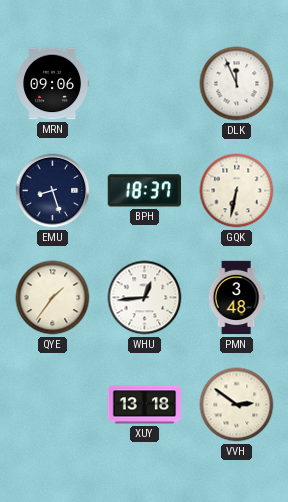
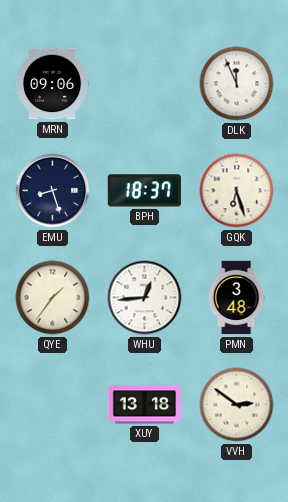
GQK: 6:32 -> 6:27 (237, 191)
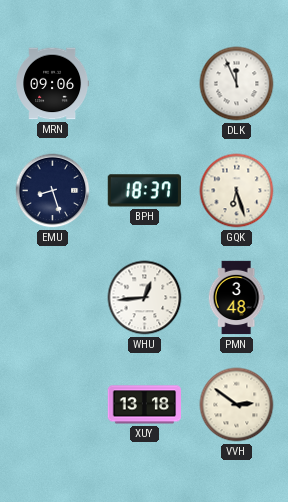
QYE: 1:36 -> none (53, 298)
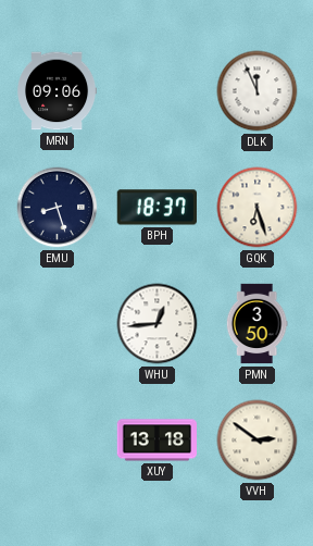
PMN: 3:48 -> 3:50 (256, 324)
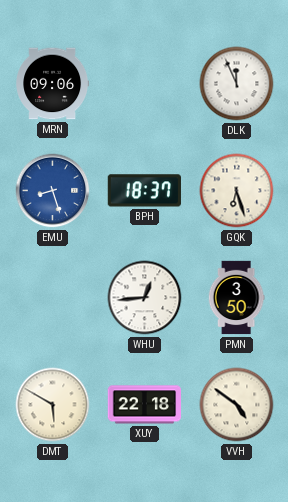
EMU dial: navy -> blue (53, 191)
DMT: none -> 5:50 (53, 405)
XUY: 13:18 -> 22:18 (144, 405)
VVH: 2:51 -> 4:51 (237, 405)
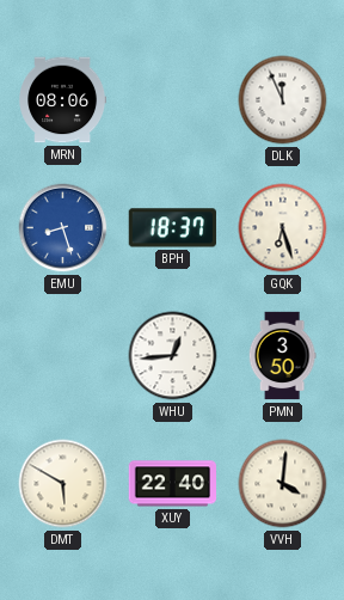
MRN: 09:06 -> 08:06 (63, 100)
XUY: 22:18 -> 22:40 (172, 484)
VVH: 4:51 -> 4:01 (283, 484)
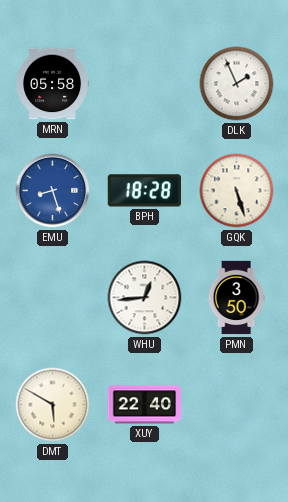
MRN: 08:06 -> 05:58 (53, 84)
DLK: 11:56 -> 1:56 (237, 84)
BPH: 18:37 -> 18:28 (144, 191)
GQK: 6:27 -> 5:27 (237, 191)
VVH: 4:01 -> none (283, 484)
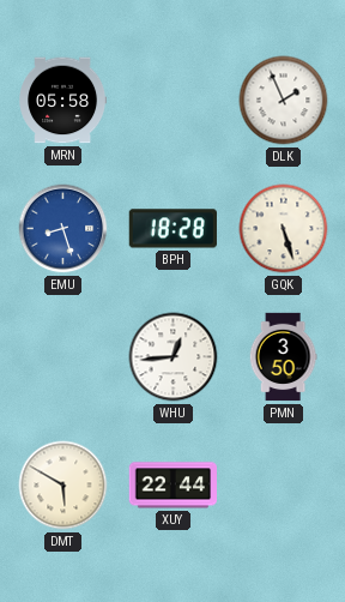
XUY: 22:40 -> 22:44 (172, 486)
